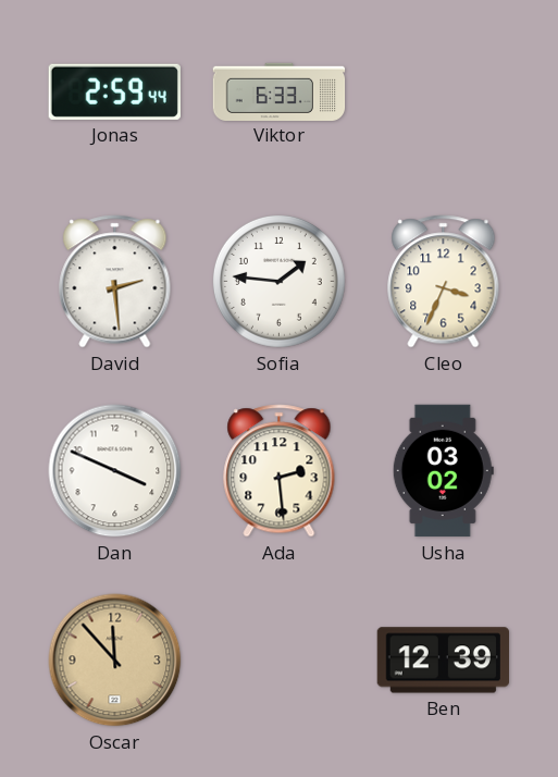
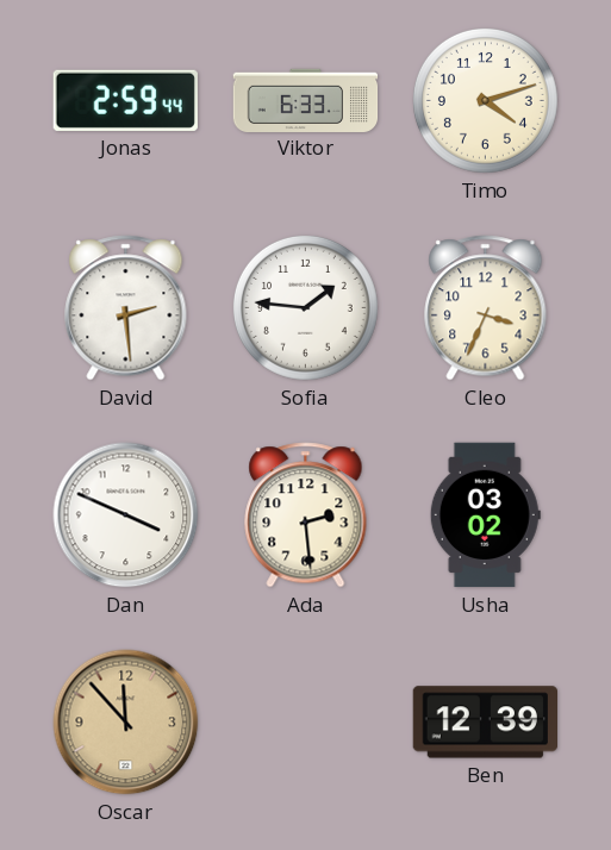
Timo: none -> 4:12 (485, 100)
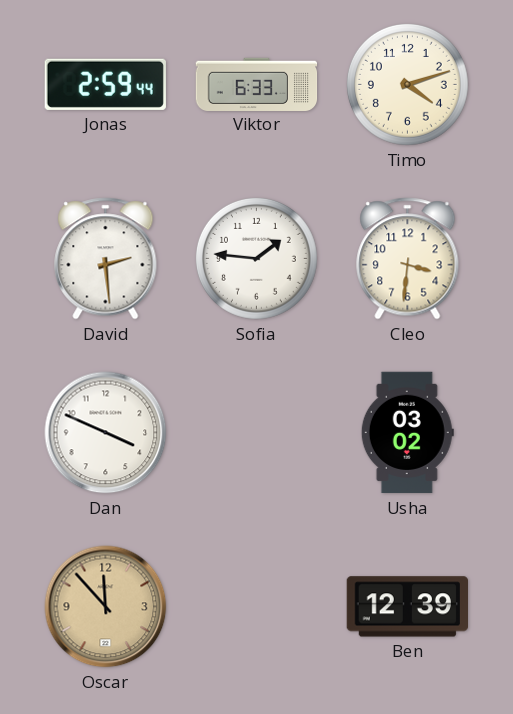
Cleo: 3:34 -> 3:31 (408, 259)
Ada: 2:29 -> none (306, 515)
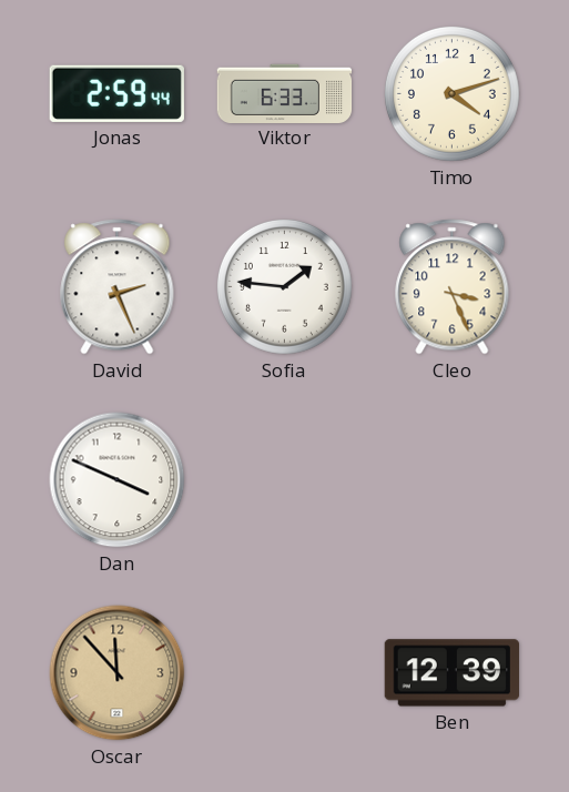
David: 2:29 -> 2:26 (118, 287)
Cleo: 3:31 -> 3:26 (453, 287)
Usha: 03:02 -> none (407, 433)
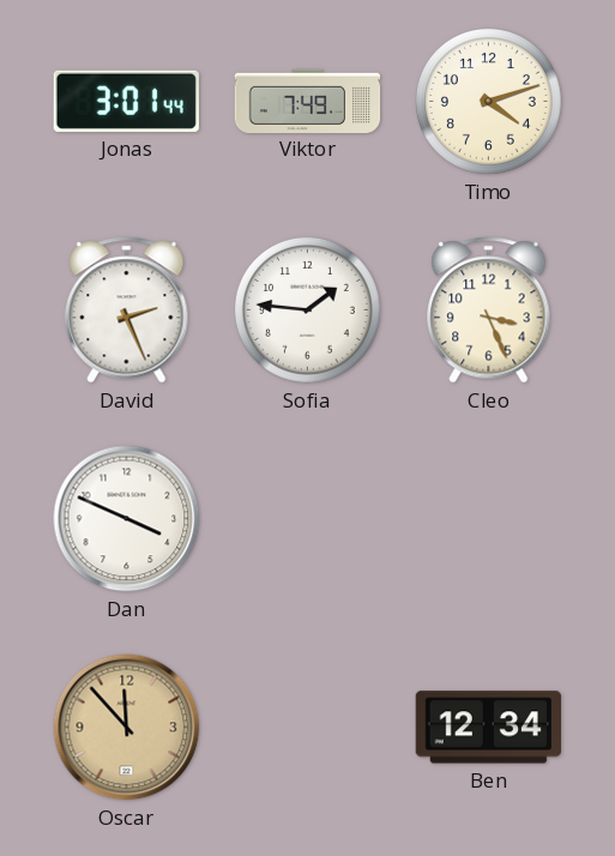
Jonas: 2:59 -> 3:01 (126, 101)
Viktor: 6:33 -> 7:49 (308, 101)
Ben: 12:39 -> 12:34 (488, 728)
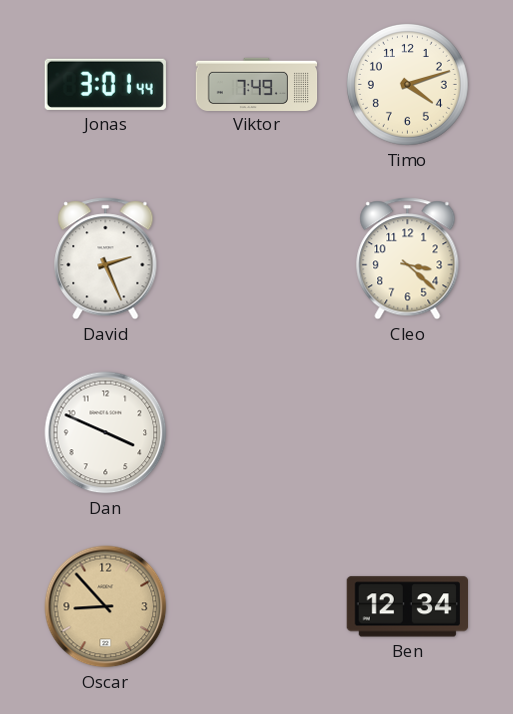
Sofia: 1:46 -> none (307, 309)
Cleo: 3:26 -> 3:22 (408, 259)
Oscar: 11:53 -> 8:53 (106, 607)
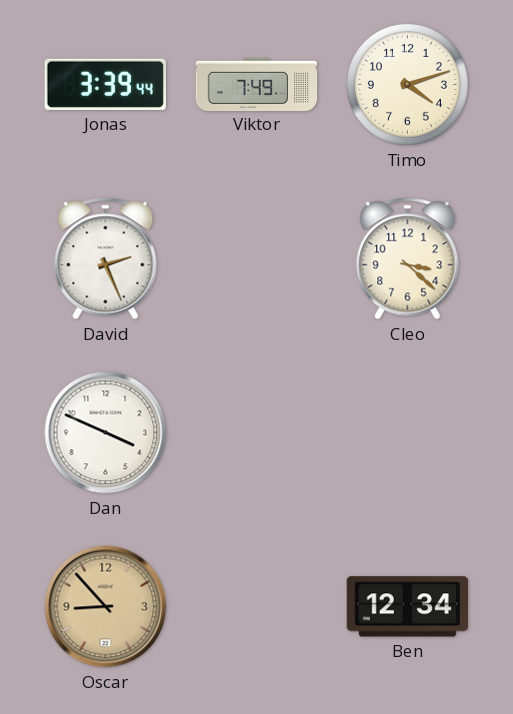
Jonas: 3:01 -> 3:39 (105, 84)
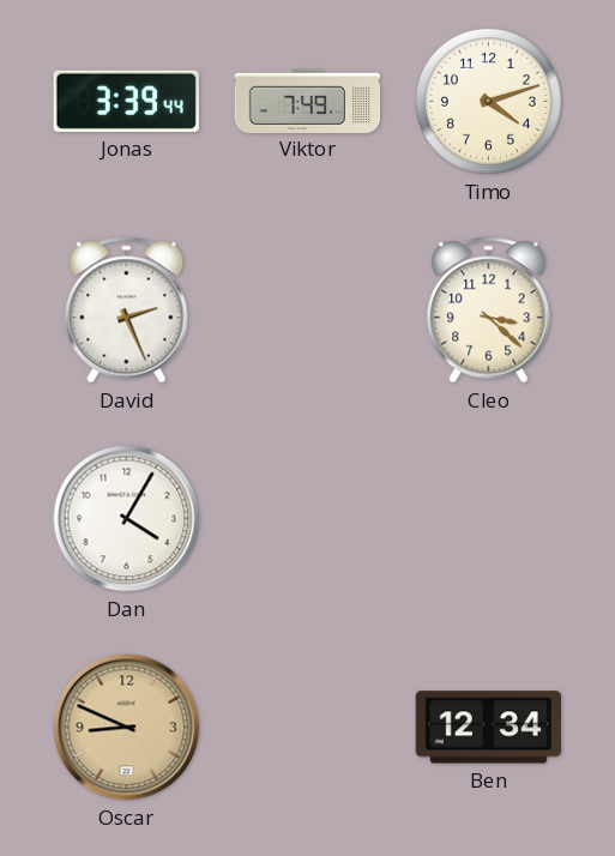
Dan: 3:49 -> 4:05 (127, 519)
Oscar: 8:53 -> 8:49 (127, 728)
